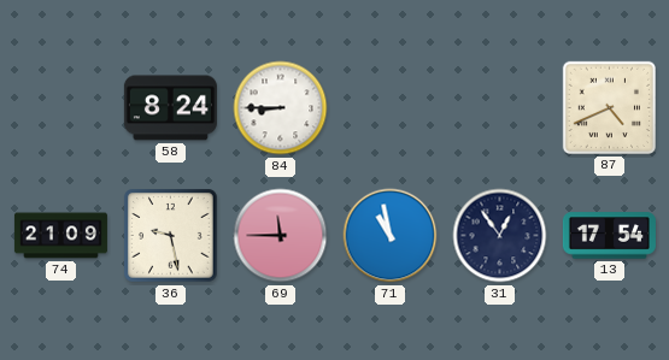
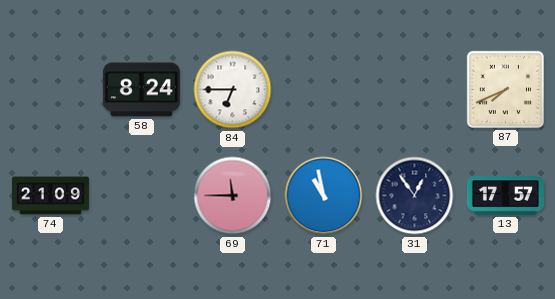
84: 8:45 -> 6:45 (233, 90)
87: 4:41 -> 7:41 (505, 89)
36: 9:28 -> none (171, 236)
13: 17:54 -> 17:57 (505, 196)
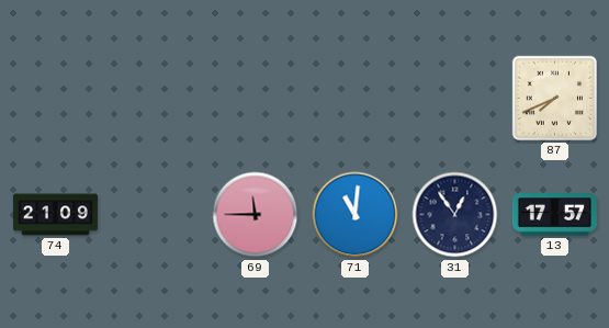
58: 8:24 -> none (141, 90)
84: 6:45 -> none (233, 90)
71: 10:58 -> 11:01 (356, 215)
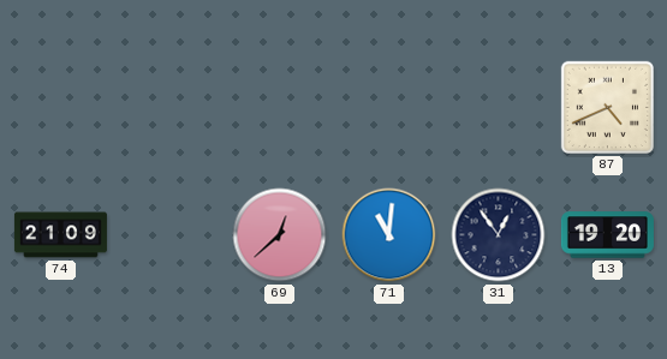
87: 7:41 -> 4:41 (607, 107)
69: 11:45 -> 12:38 (280, 235)
13: 17:57 -> 19:20 (607, 235)
